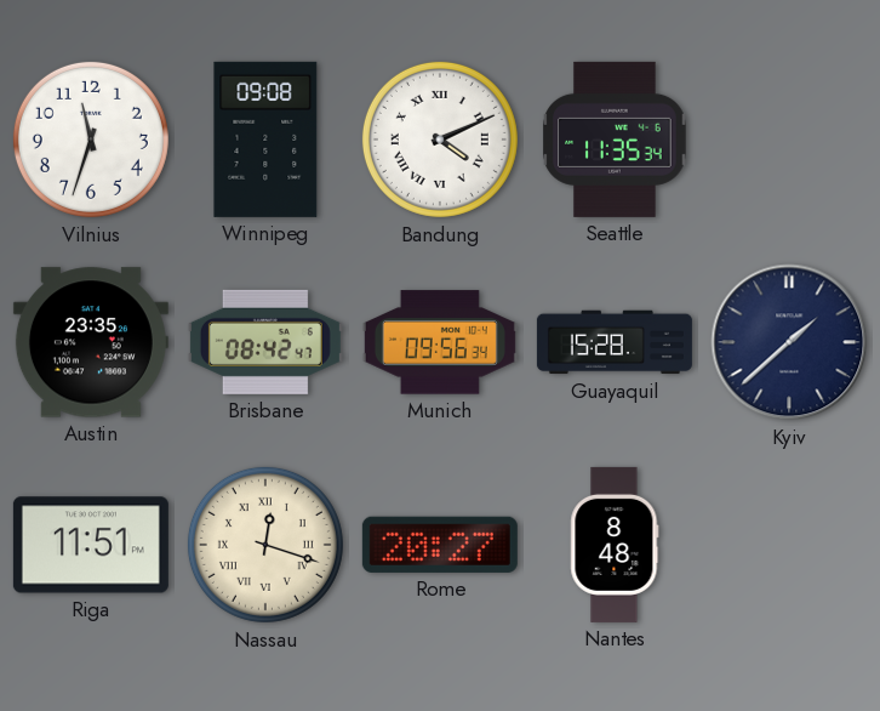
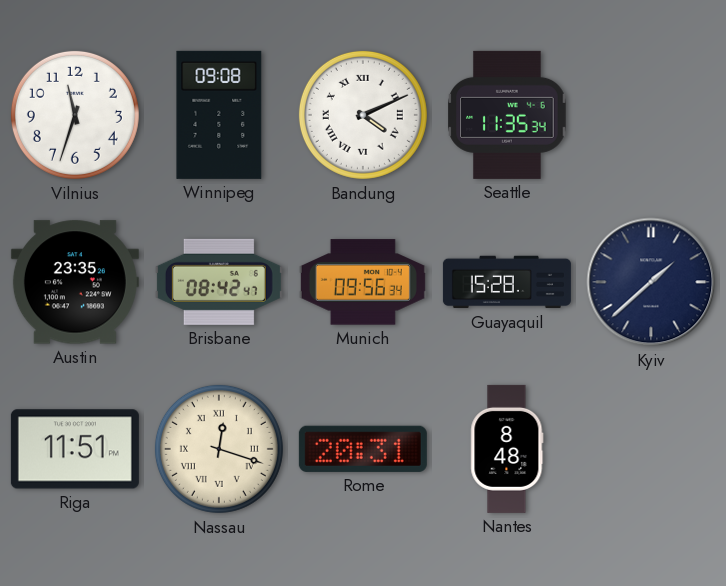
Rome: 20:27 -> 20:31 (363, 449)
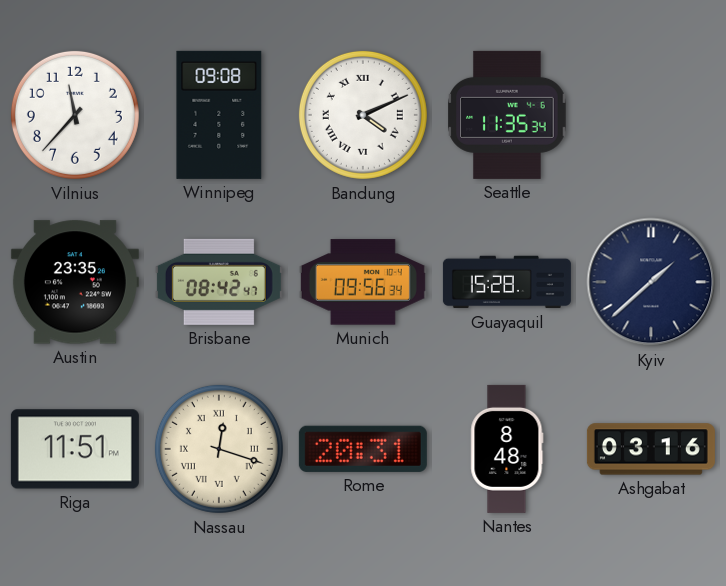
Vilnius: 11:33 -> 11:37 (75, 115)
Ashgabat: none -> 03:16 (651, 449)
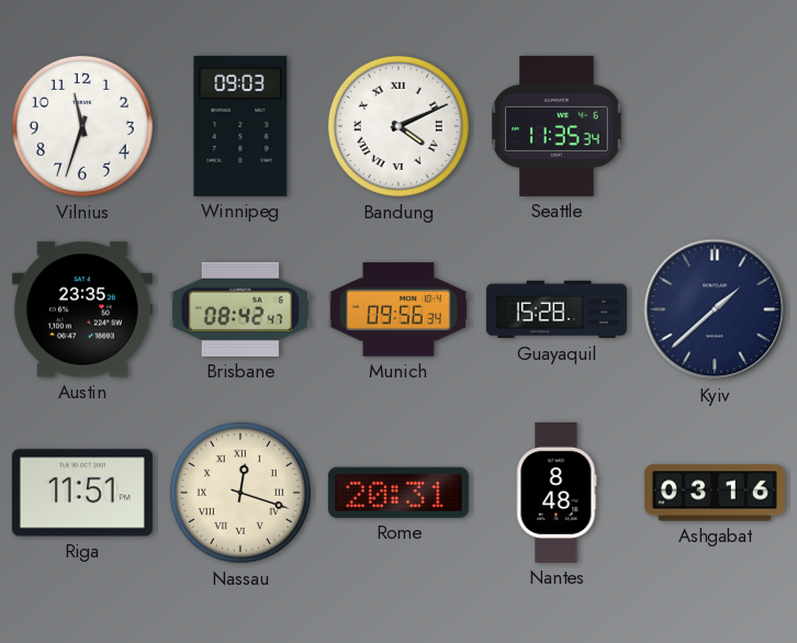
Vilnius: 11:37 -> 11:33 (82, 126)
Winnipeg: 09:08 -> 09:03 (240, 126)
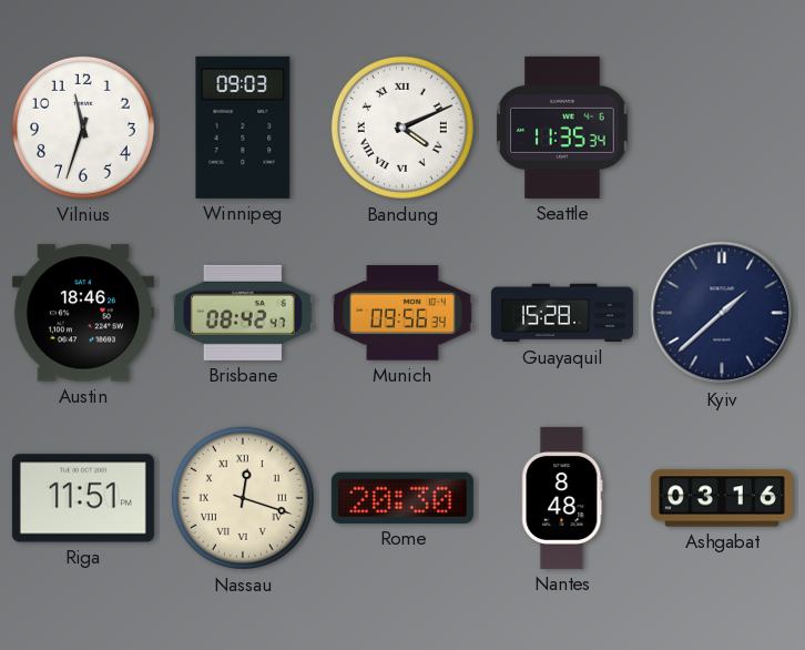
Austin: 23:35 -> 18:46 (83, 313)
Rome: 20:31 -> 20:30 (402, 498)
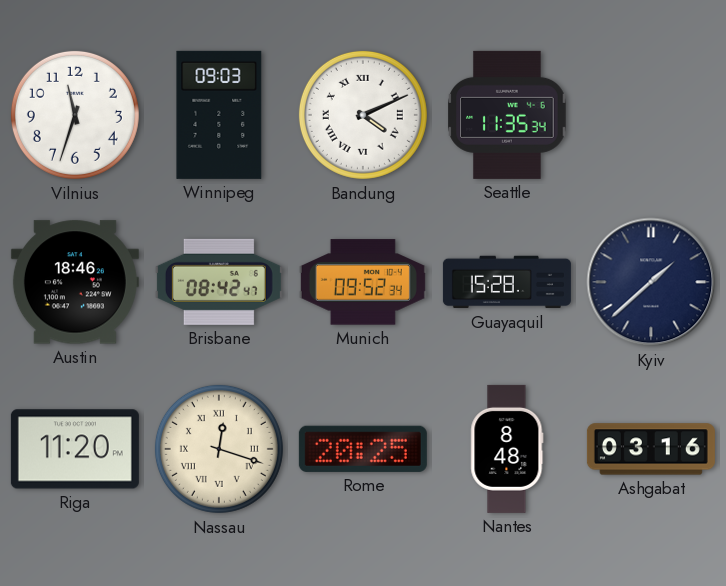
Munich: 09:56 -> 09:52 (363, 282)
Riga: 11:51 -> 11:20 (75, 449)
Rome: 20:30 -> 20:25 (363, 449)
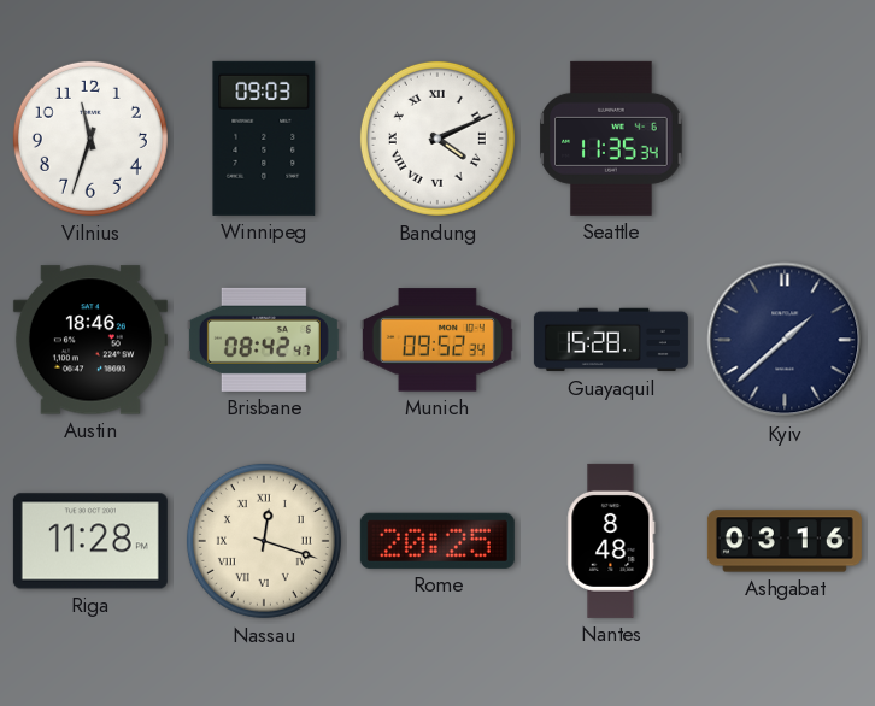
Riga: 11:20 -> 11:28 (90, 541)
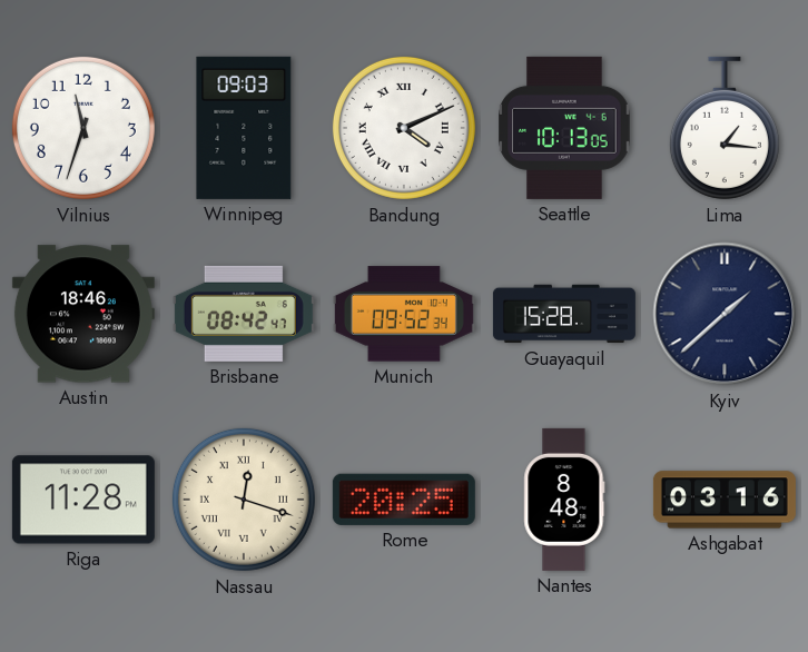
Seattle: 11:35 -> 10:13 (564, 128)
Lima: none -> 1:16 (725, 128)
